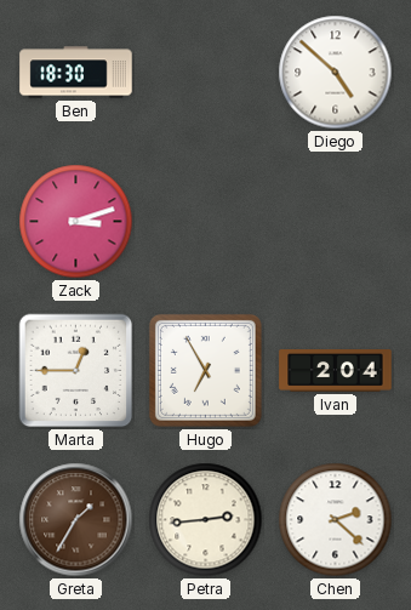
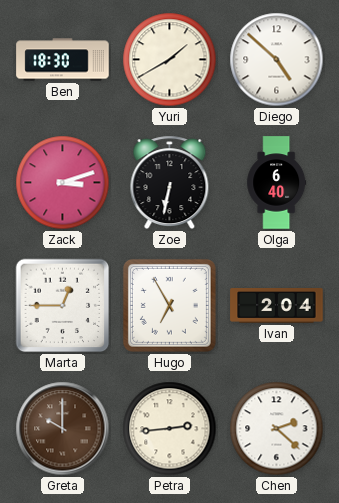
Yuri: none -> 1:40 (170, 60)
Zoe: none -> 6:32 (170, 183)
Olga: none -> 6:40 (277, 183)
Greta: 1:35 -> 10:00 (63, 429)
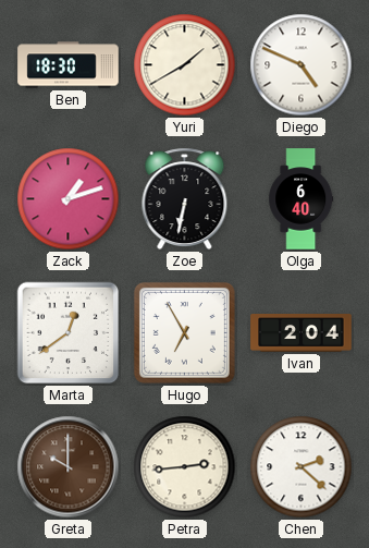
Diego: 4:52 -> 4:49 (302, 65)
Zack: 3:12 -> 1:12 (69, 199)
Marta: 12:45 -> 12:39 (69, 333)
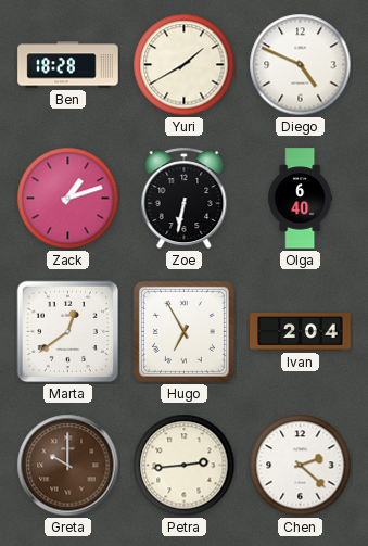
Ben: 18:30 -> 18:28 (68, 65)
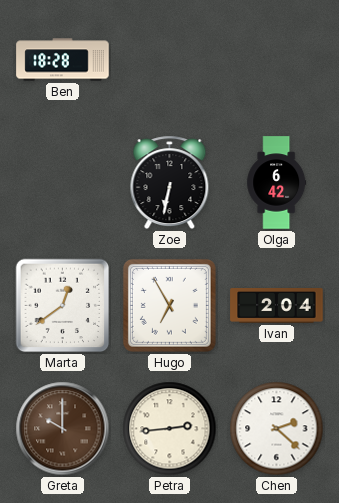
Yuri: 1:40 -> none (185, 65)
Diego: 4:49 -> none (301, 65)
Zack: 1:12 -> none (68, 199)
Olga: 6:40 -> 6:42 (277, 183)
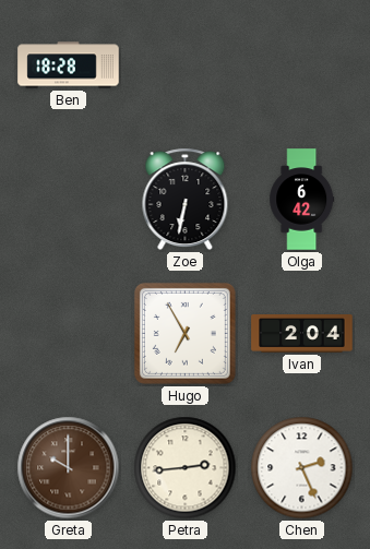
Marta: 12:39 -> none (63, 306)
Chen: 2:22 -> 2:26 (302, 468)
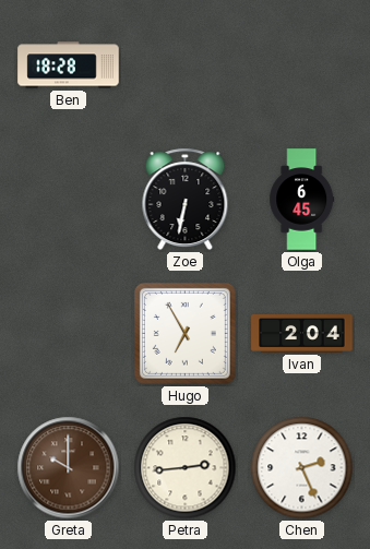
Olga: 6:42 -> 6:45 (302, 200)
